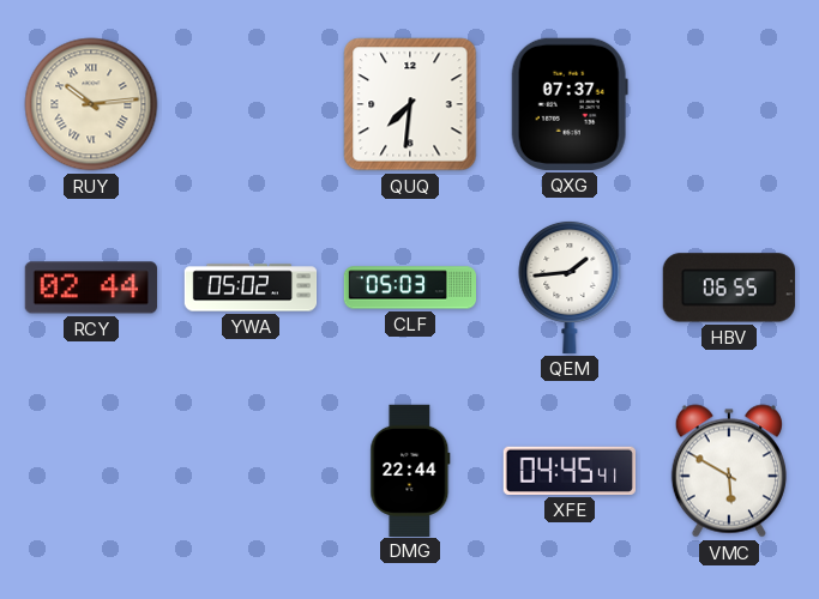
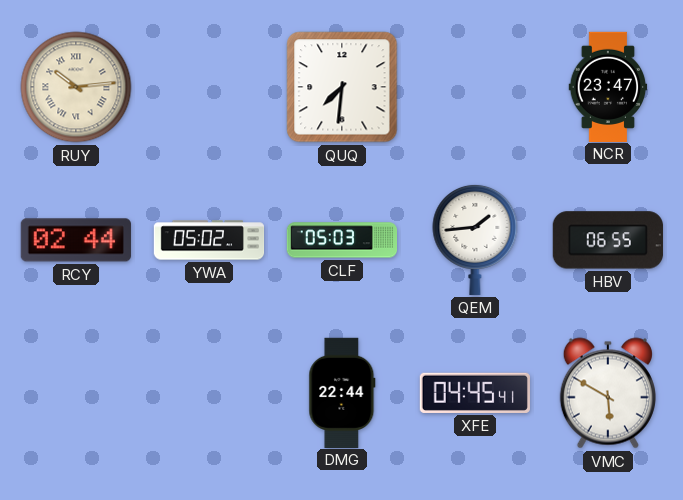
QXG: 07:37 -> none (570, 104)
NCR: none -> 23:47 (608, 86)
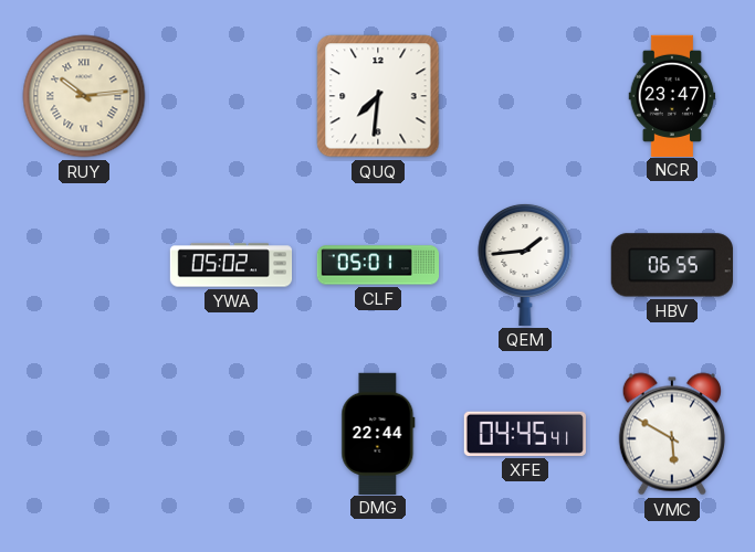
RCY: 02:44 -> none (76, 240)
CLF: 05:03 -> 05:01 (377, 265)
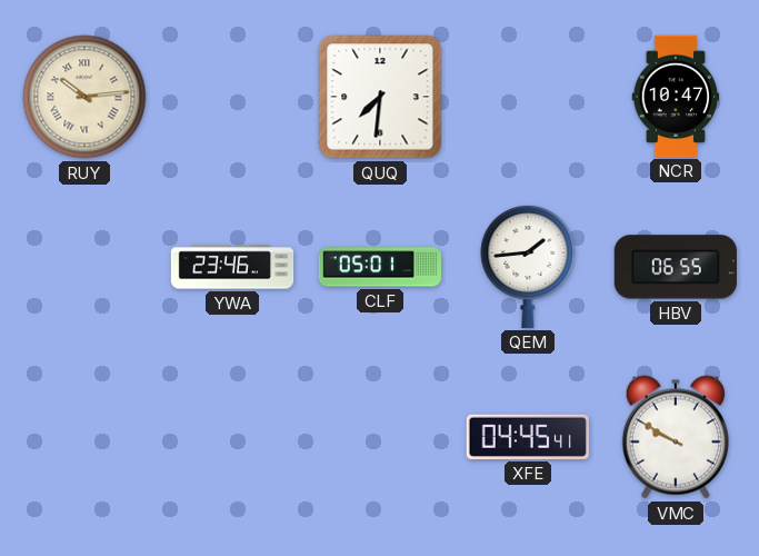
NCR: 23:47 -> 10:47 (676, 96)
YWA: 05:02 -> 23:46 (232, 267)
DMG: 22:44 -> none (378, 433)
VMC: 5:50 -> 9:50 (676, 437)
